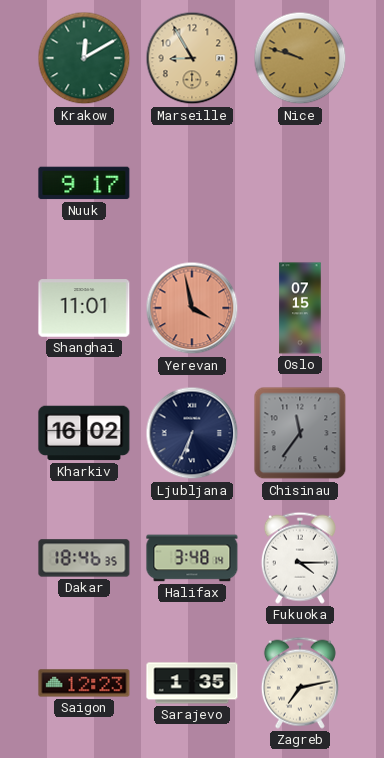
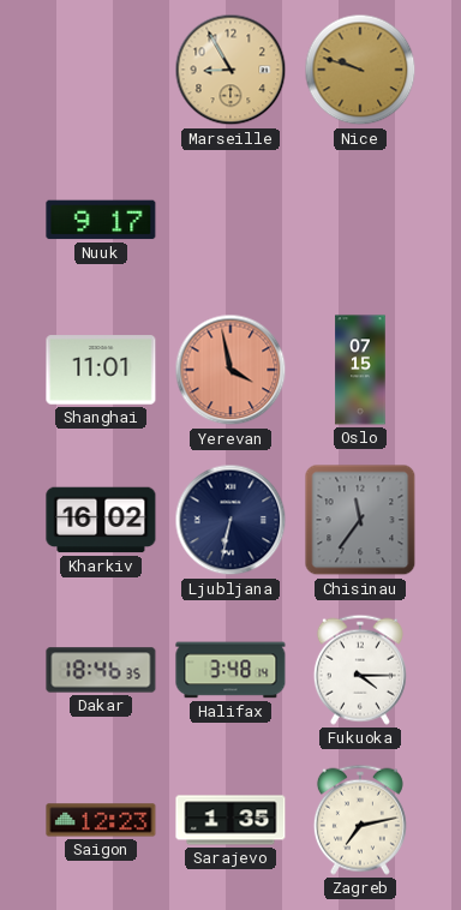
Krakow: 12:10 -> none (84, 58)
Ljubljana: 6:34 -> 6:32 (230, 520)
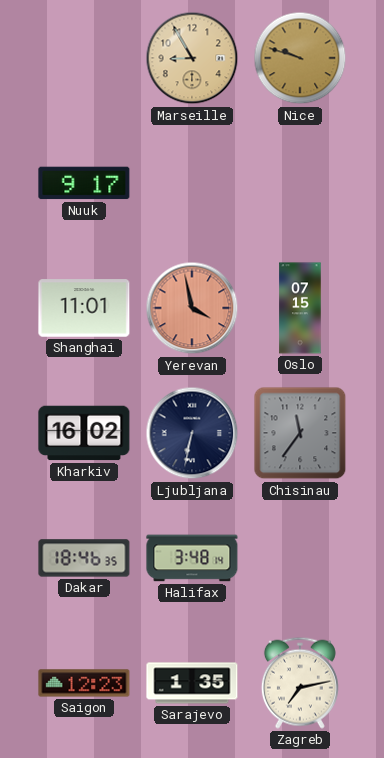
Fukuoka: 4:15 -> none (360, 670)
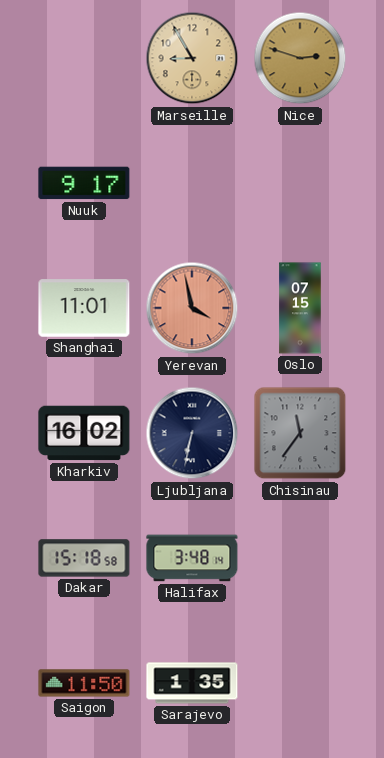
Nice: 9:48 -> 2:48 (300, 58)
Dakar: 18:46 -> 15:18 (84, 558)
Saigon: 12:23 -> 11:50 (84, 683)
Zagreb: 7:13 -> none (300, 683)
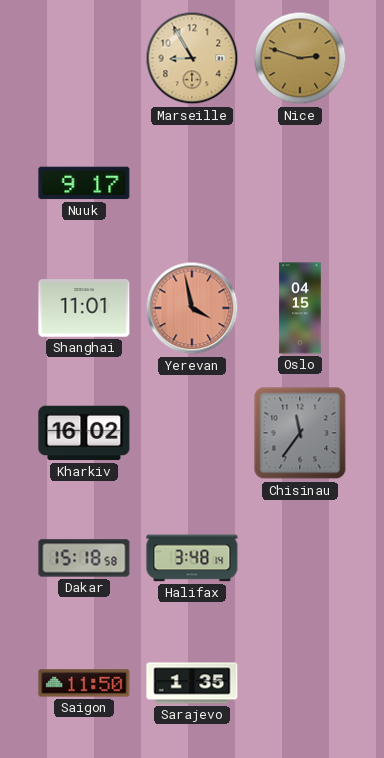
Oslo: 07:15 -> 04:15 (300, 308)
Ljubljana: 6:32 -> none (192, 433)
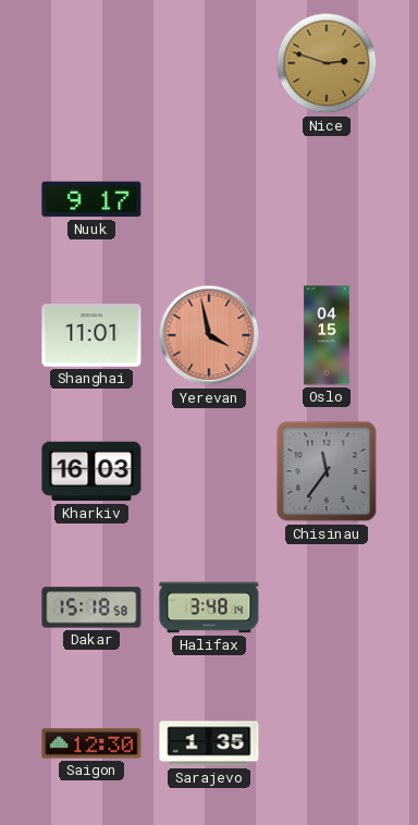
Marseille: 8:55 -> none (192, 58)
Kharkiv: 16:02 -> 16:03 (91, 471)
Saigon: 11:50 -> 12:30 (91, 743)
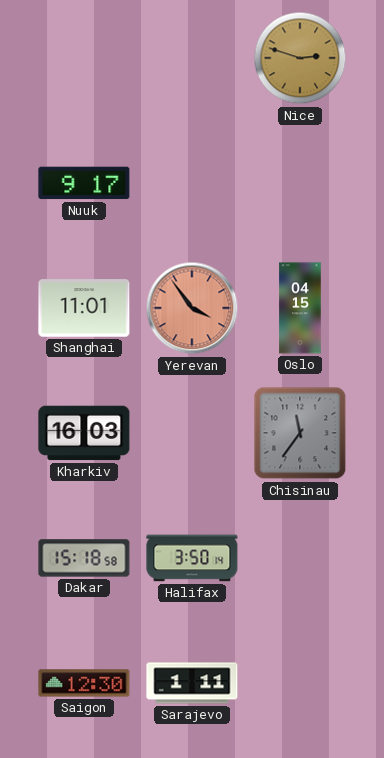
Yerevan: 3:58 -> 3:54 (192, 308)
Halifax: 3:48 -> 3:50 (192, 558)
Sarajevo: 1:35 -> 1:11 (192, 683)
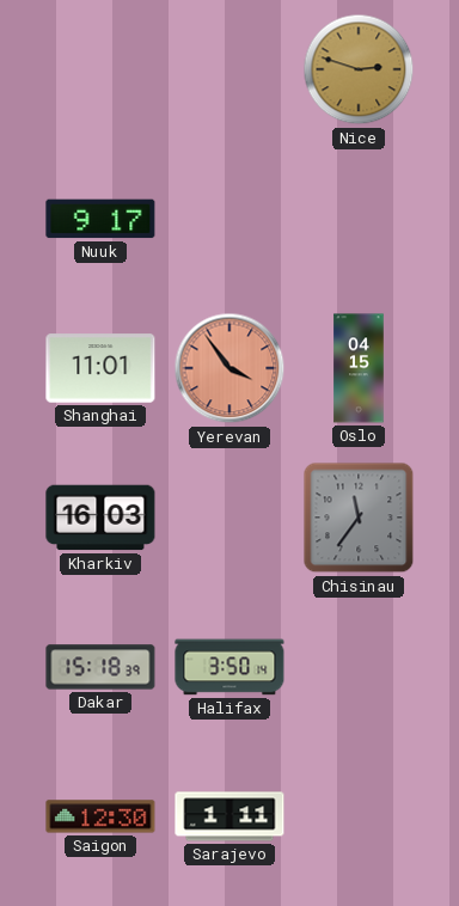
Dakar: 15:18:58 -> 15:18:39 (100, 667)
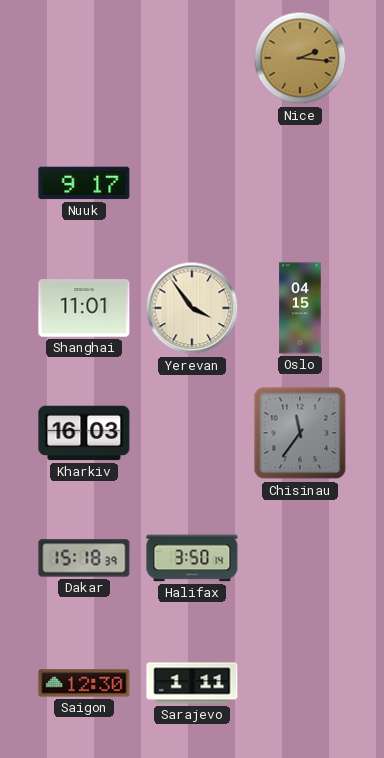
Nice: 2:48 -> 2:16 (300, 58)
Yerevan dial: salmon -> cream (192, 308)
